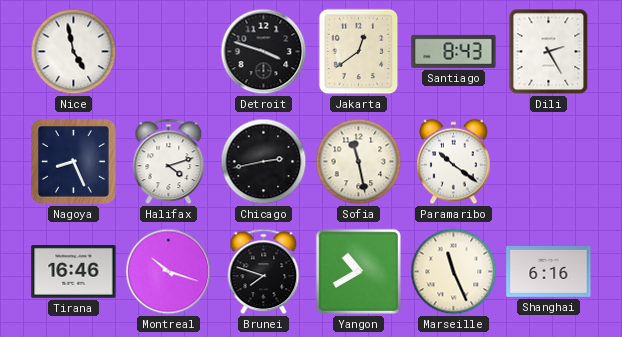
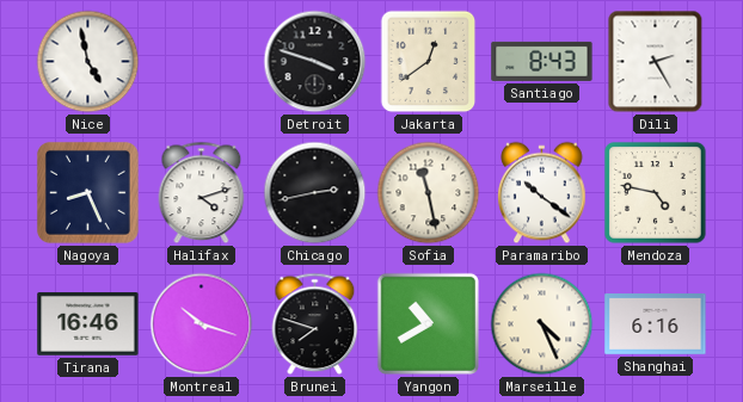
Mendoza: none -> 4:47 (656, 193)
Marseille: 11:26 -> 4:26 (542, 324)
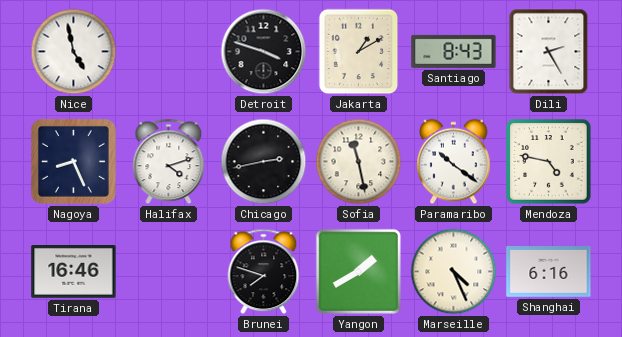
Jakarta: 12:39 -> 1:10 (359, 52)
Montreal: 10:18 -> none (202, 324)
Yangon: 10:40 -> 1:40 (358, 271)
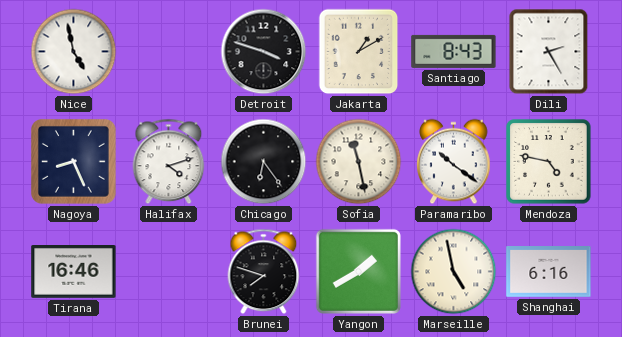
Chicago: 2:43 -> 6:24 (264, 162)
Marseille: 4:26 -> 4:58 (454, 272)
